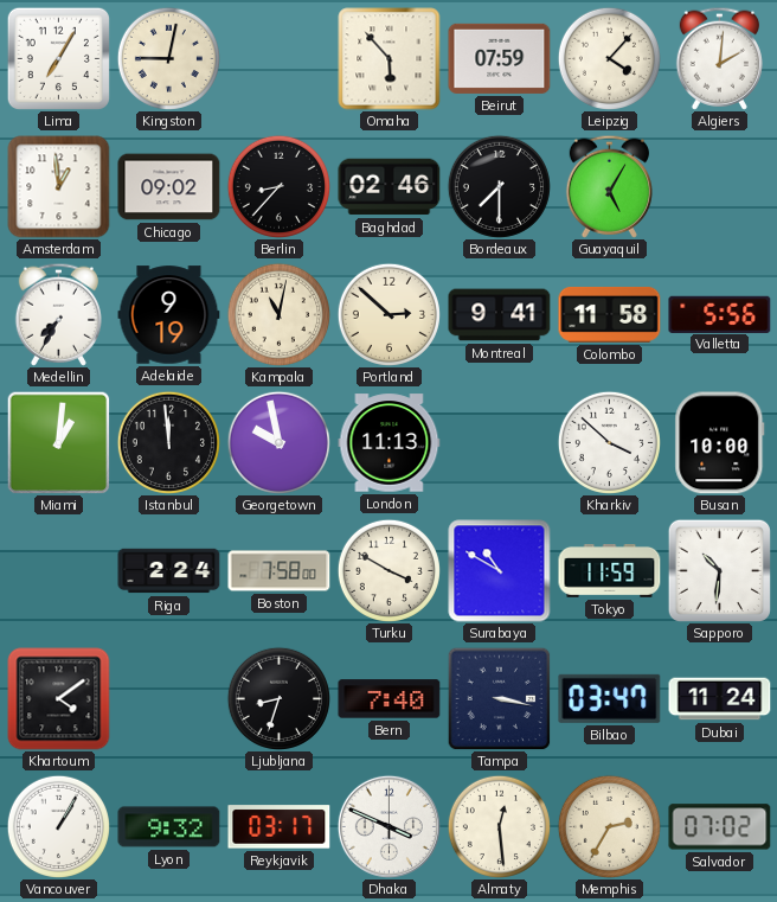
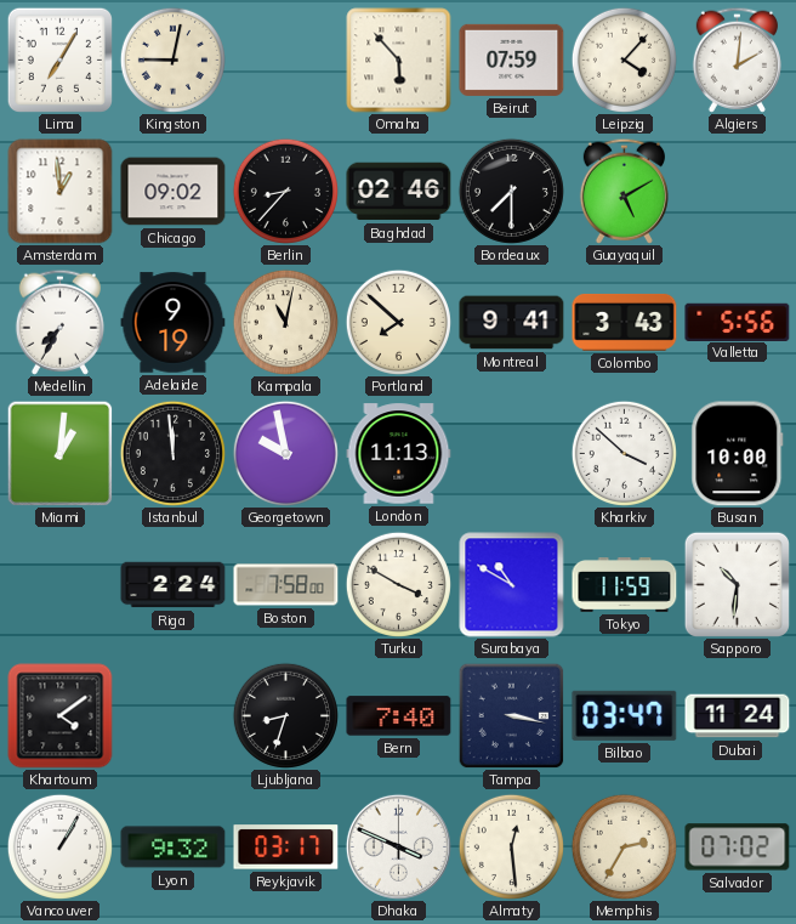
Guayaquil: 5:05 -> 5:10 (624, 191)
Portland: 2:52 -> 7:52 (398, 322)
Colombo: 11:58 -> 3:43 (625, 322)
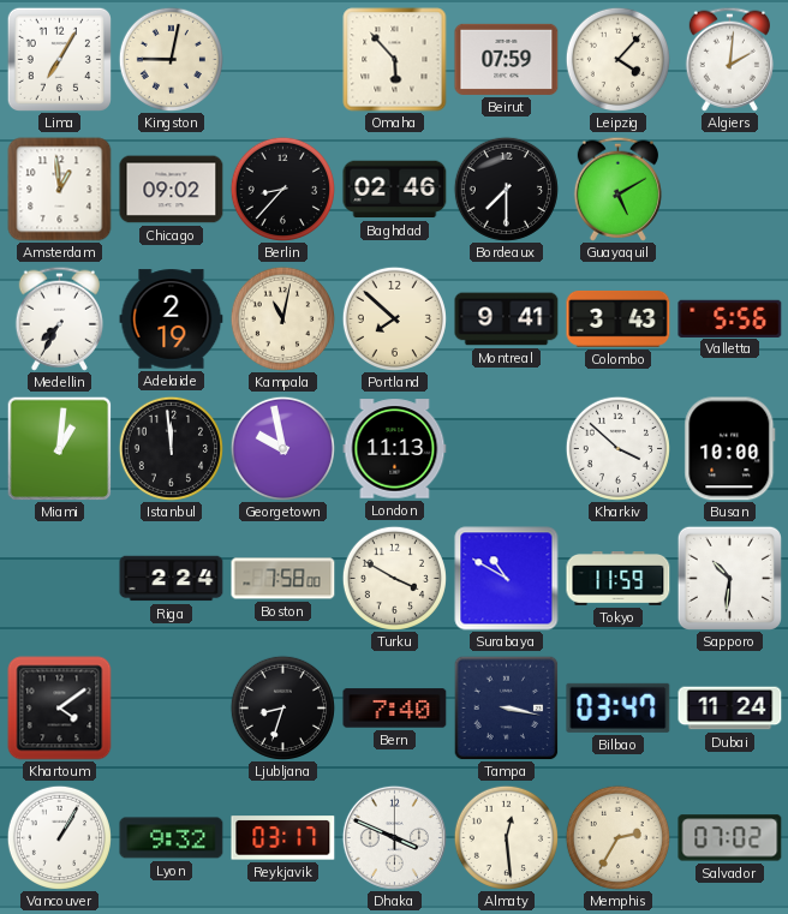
Adelaide: 9:19 -> 2:19 (172, 319)
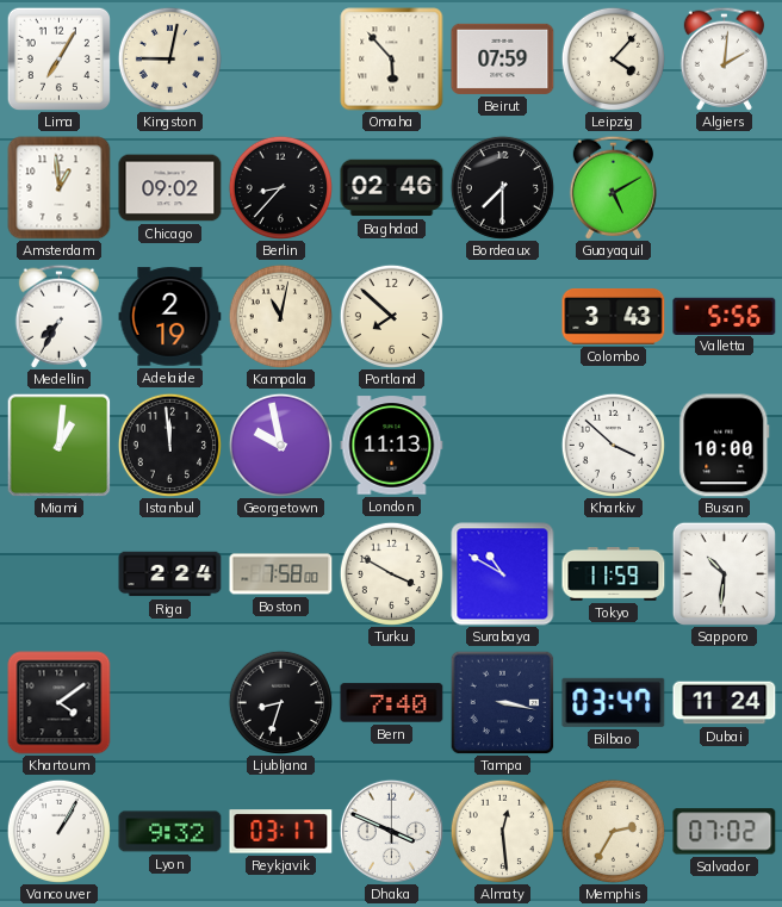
Montreal: 9:41 -> none (507, 319)
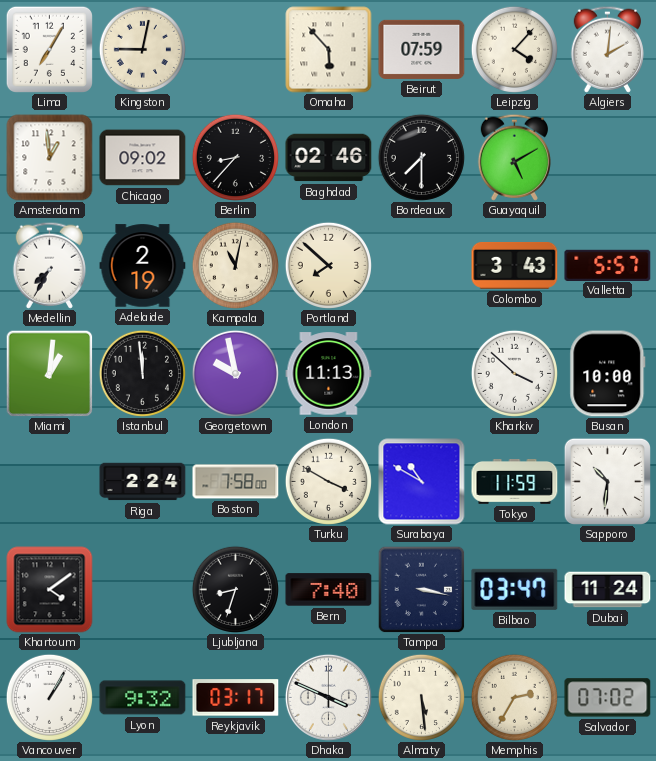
Valletta: 5:56 -> 5:57 (608, 265)
Almaty: 12:29 -> 5:29 (421, 697)
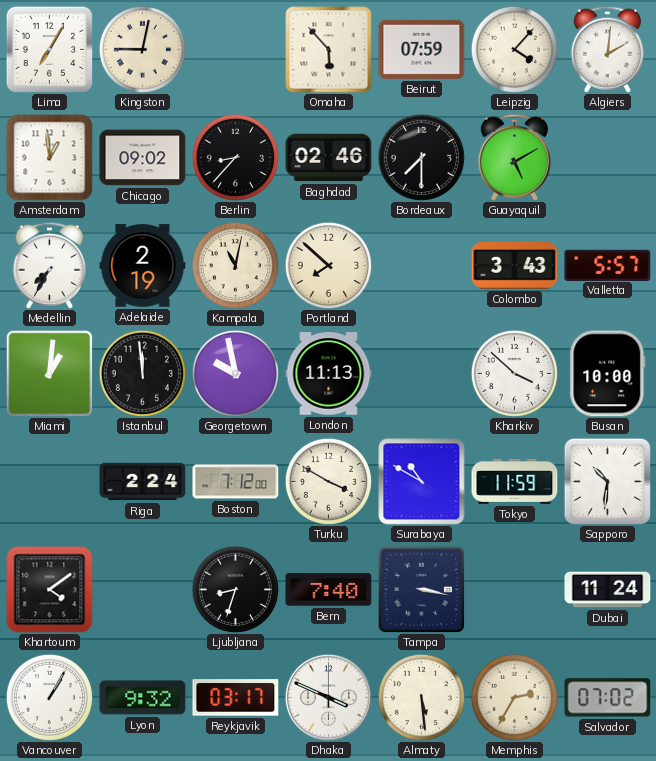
Boston: 7:58 -> 7:12 (236, 482)
Bilbao: 03:47 -> none (515, 589)
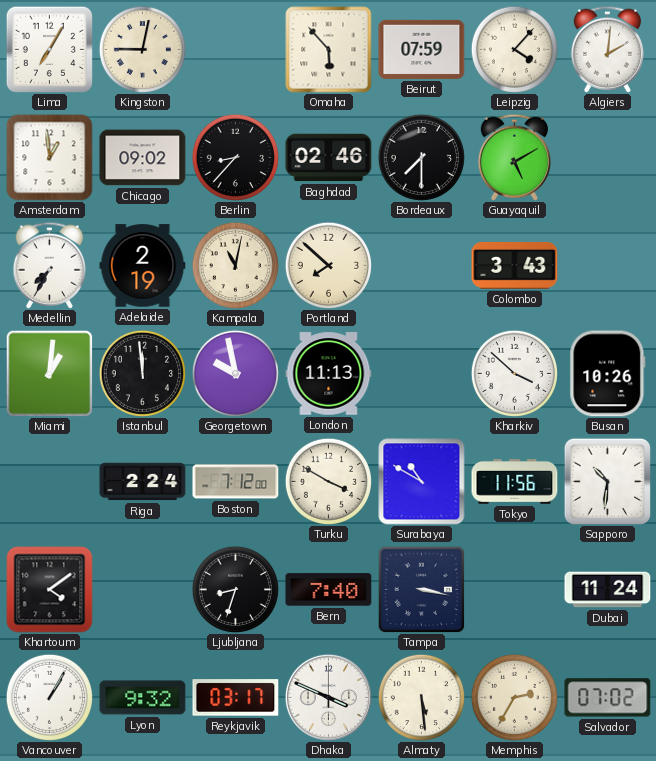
Valletta: 5:57 -> none (608, 265)
Busan: 10:00 -> 10:26 (608, 374)
Tokyo: 11:59 -> 11:56 (515, 482)
